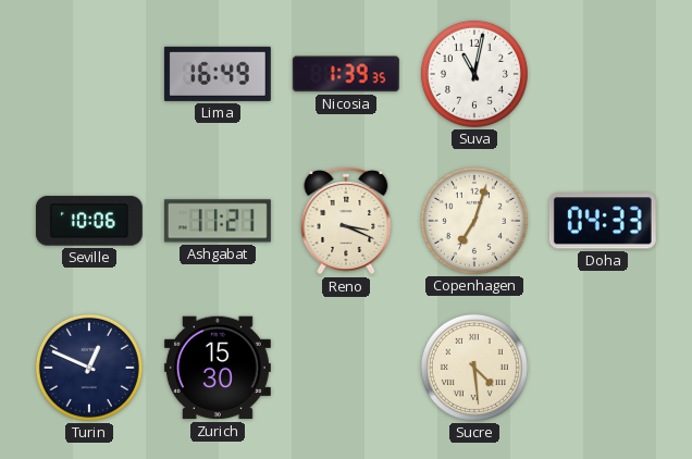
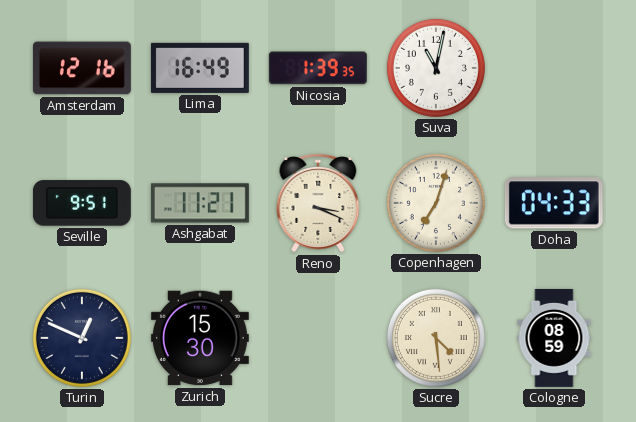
Amsterdam: none -> 12:16 (82, 68)
Seville: 10:06 -> 9:51 (82, 203)
Cologne: none -> 08:59 (554, 338)
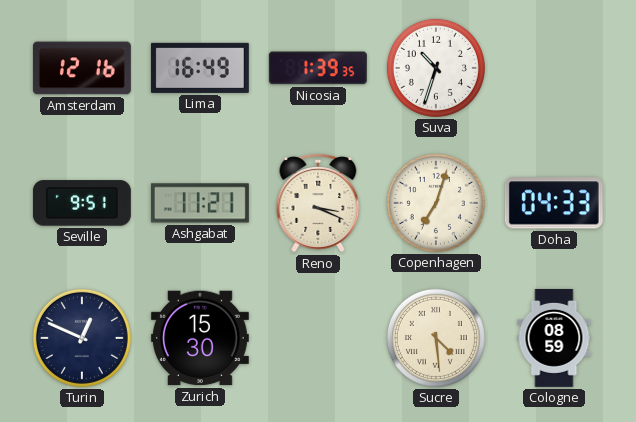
Suva: 11:02 -> 10:33 (436, 68)
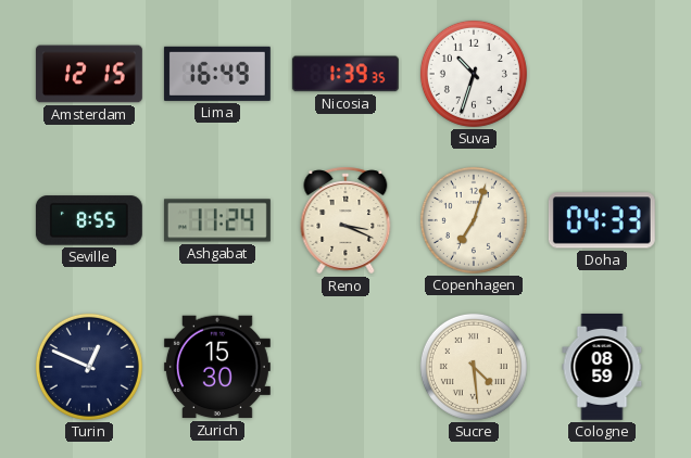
Amsterdam: 12:16 -> 12:15 (89, 74)
Seville: 9:51 -> 8:55 (89, 220)
Ashgabat: 11:21 -> 11:24 (217, 220)
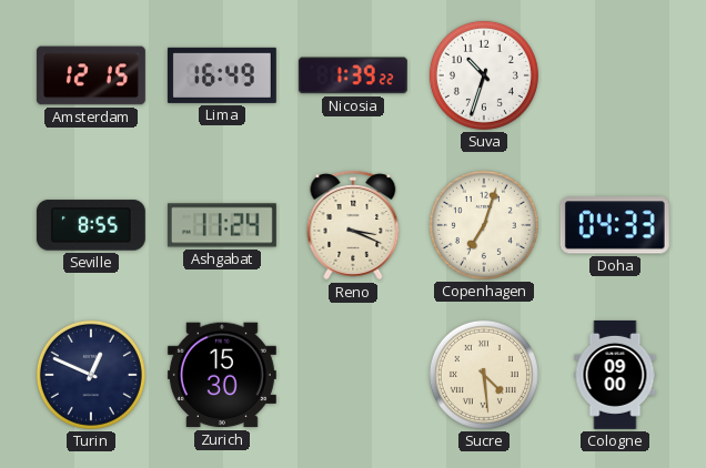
Nicosia: 1:39:35 -> 1:39:22 (353, 75)
Cologne: 08:59 -> 09:00 (615, 375)
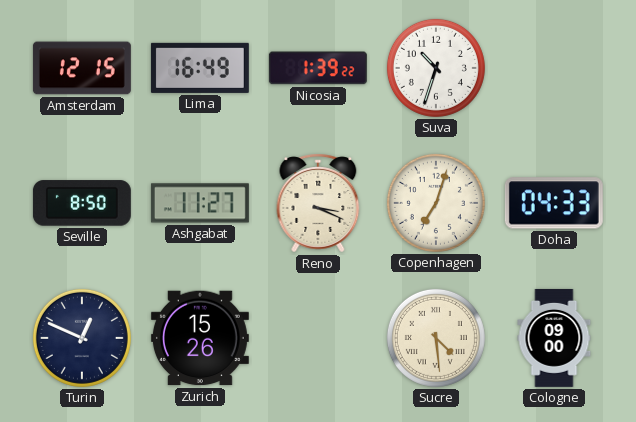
Seville: 8:55 -> 8:50 (82, 203)
Ashgabat: 11:24 -> 11:27 (200, 203)
Zurich: 15:30 -> 15:26 (200, 338)
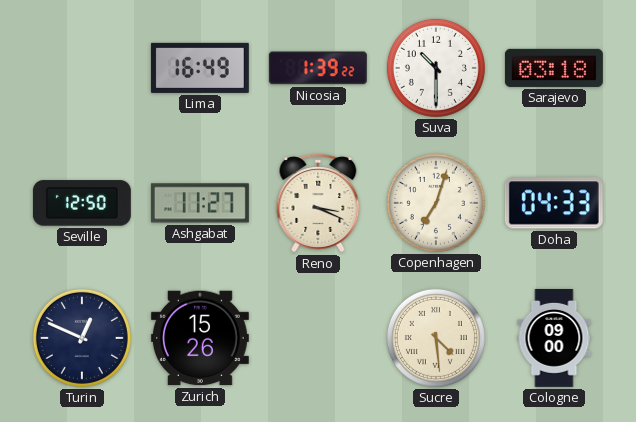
Amsterdam: 12:15 -> none (82, 68)
Suva: 10:33 -> 10:30 (436, 68)
Sarajevo: none -> 03:18 (554, 68)
Seville: 8:50 -> 12:50 (82, 203)
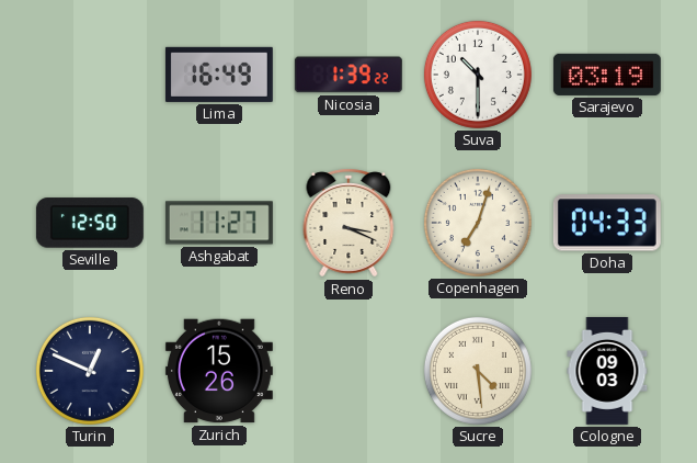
Sarajevo: 03:18 -> 03:19 (607, 75)
Cologne: 09:00 -> 09:03 (607, 371)
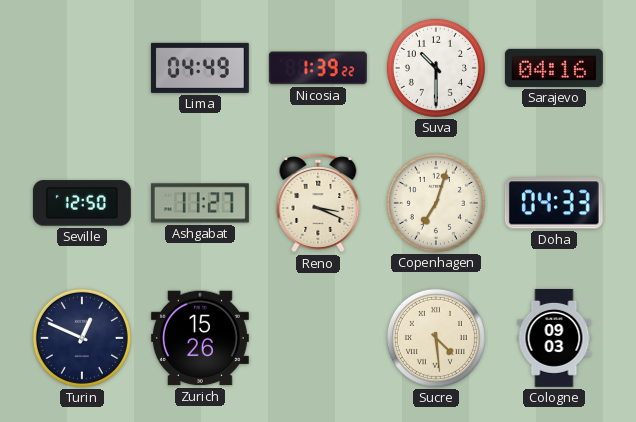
Lima: 16:49 -> 04:49 (200, 68)
Sarajevo: 03:19 -> 04:16 (554, 68)
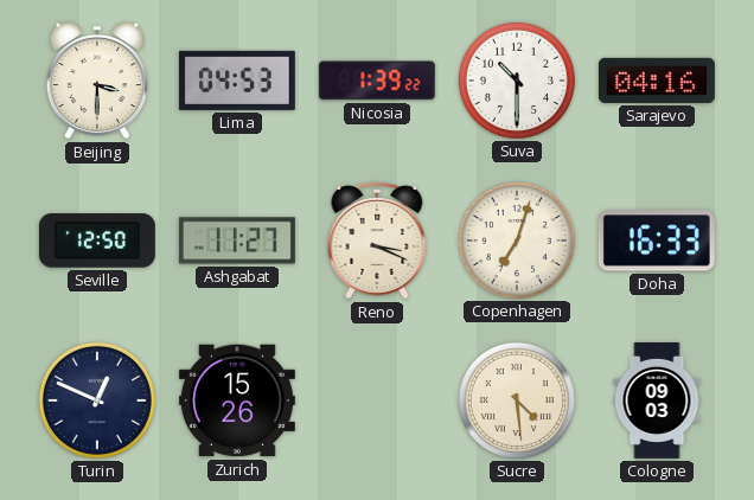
Beijing: none -> 3:30 (97, 81)
Lima: 04:49 -> 04:53 (237, 81)
Doha: 04:33 -> 16:33 (657, 241)
